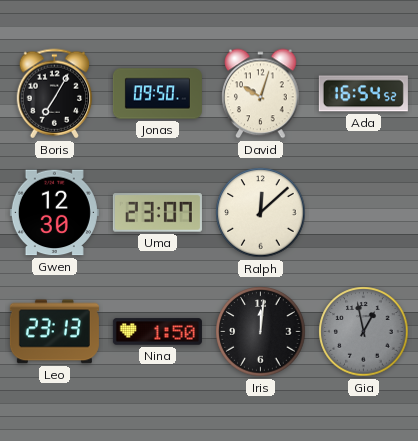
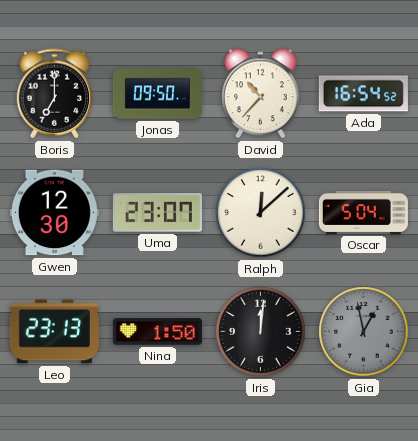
Boris: 7:05 -> 7:00 (55, 94)
David: 10:03 -> 10:37 (261, 94)
Oscar: none -> 5:04 (363, 212)
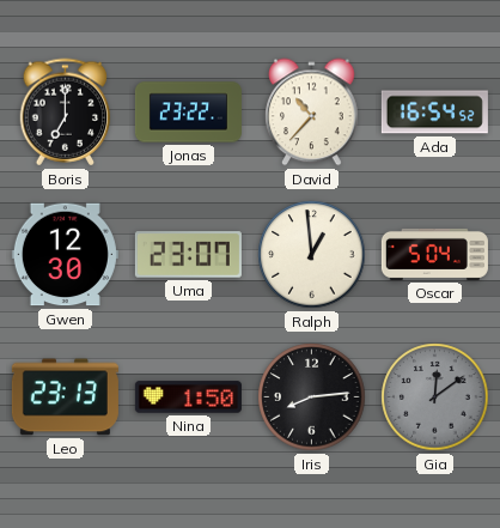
Jonas: 09:50 -> 23:22 (188, 113)
Ralph: 12:08 -> 12:59 (312, 255)
Iris: 12:01 -> 8:14 (312, 397)
Gia: 12:58 -> 12:09 (435, 397)
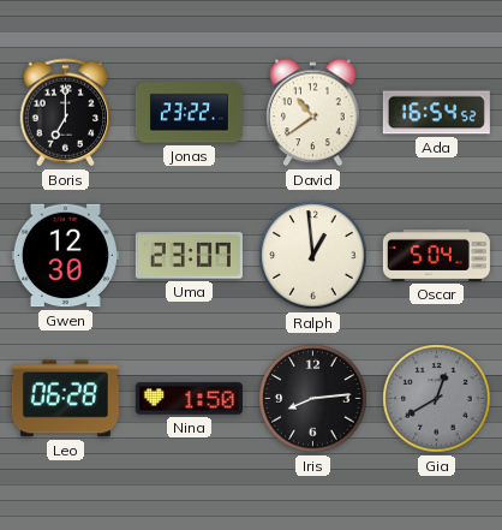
David: 10:37 -> 10:39 (313, 113)
Leo: 23:13 -> 06:28 (65, 399)
Gia: 12:09 -> 12:40 (437, 399)
